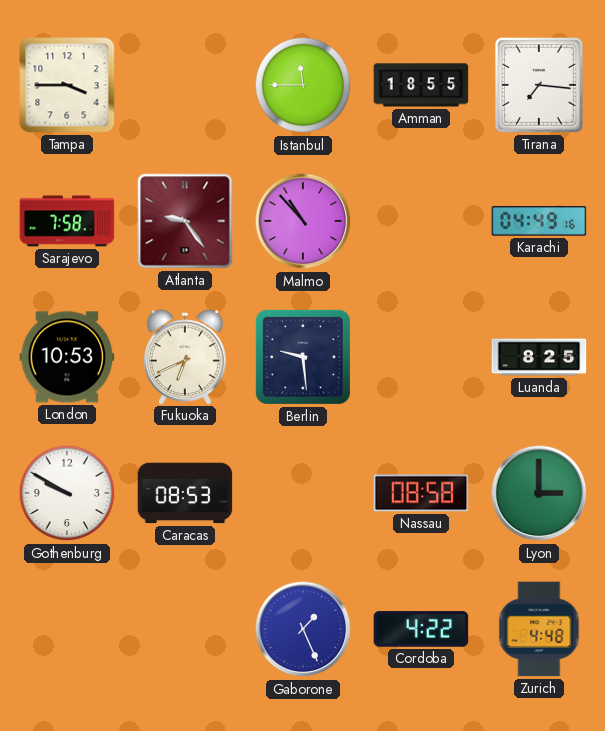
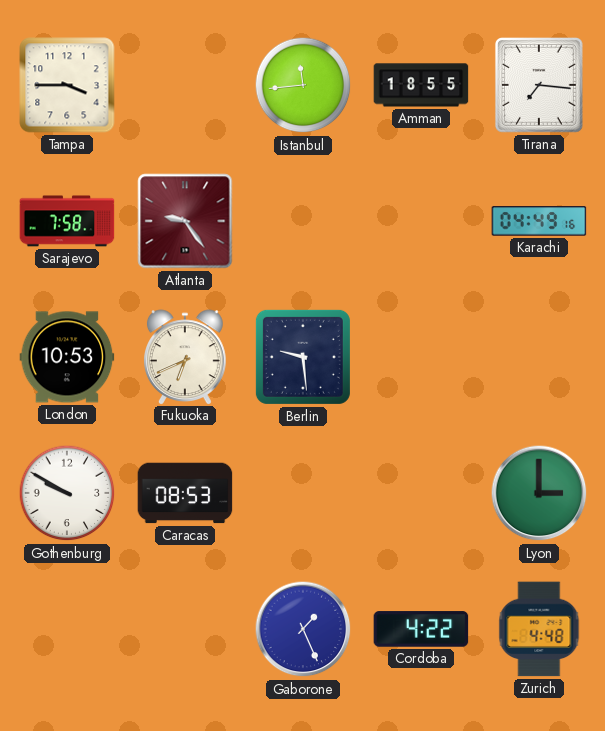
Istanbul: 11:45 -> 11:44 (303, 85)
Malmo: 10:53 -> none (303, 221)
Luanda: 8:25 -> none (539, 357)
Nassau: 08:58 -> none (421, 493)
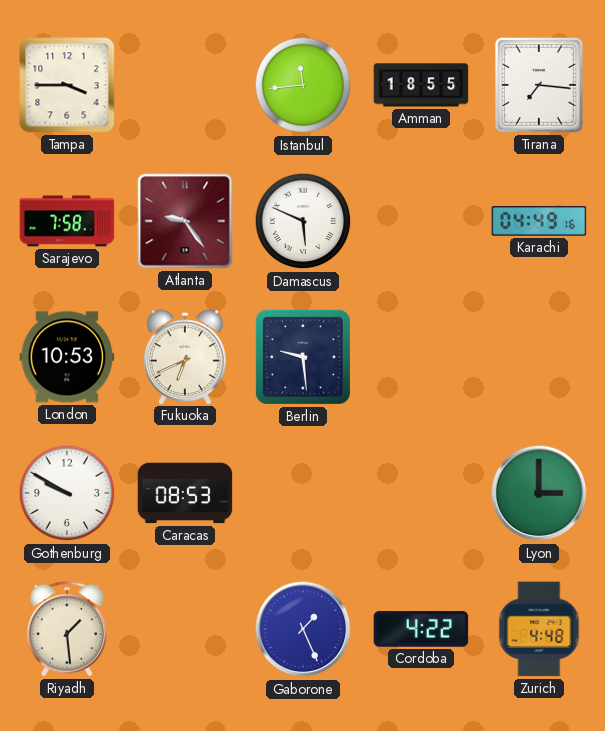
Damascus: none -> 5:49 (303, 221)
Riyadh: none -> 1:29 (66, 629)
